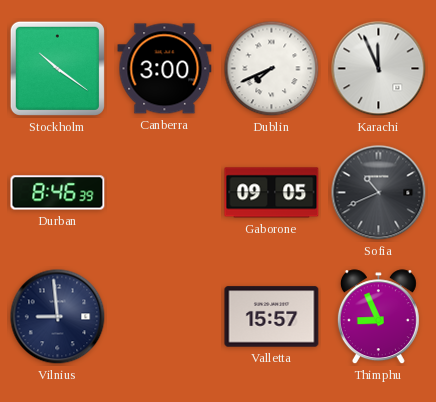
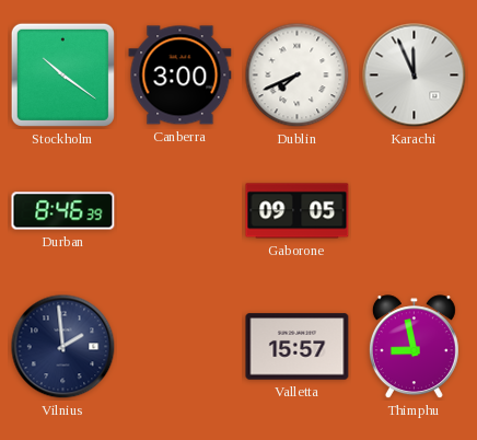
Sofia: 10:41 -> none (379, 193)
Vilnius: 8:59 -> 1:59 (63, 347)
Thimphu: 8:56 -> 8:58 (414, 347)
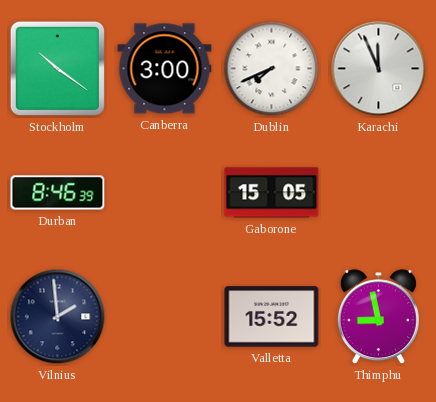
Gaborone: 09:05 -> 15:05 (272, 193)
Valletta: 15:57 -> 15:52 (272, 317)
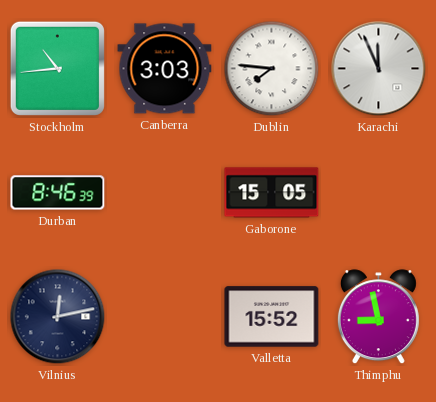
Stockholm: 10:21 -> 10:44 (57, 68)
Canberra: 3:00 -> 3:03 (165, 69)
Dublin: 7:41 -> 7:46 (272, 69)
Vilnius: 1:59 -> 12:13 (58, 317)
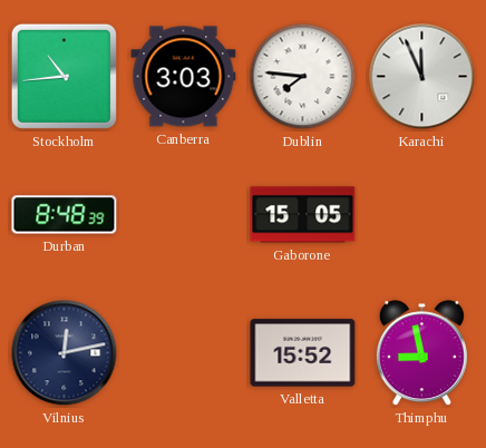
Durban: 8:46 -> 8:48 (65, 215)
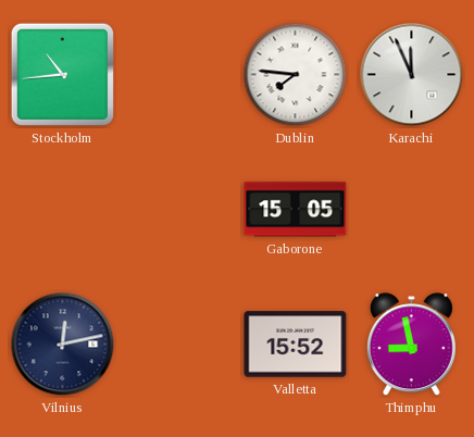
Canberra: 3:03 -> none (184, 77)
Durban: 8:48 -> none (65, 215)
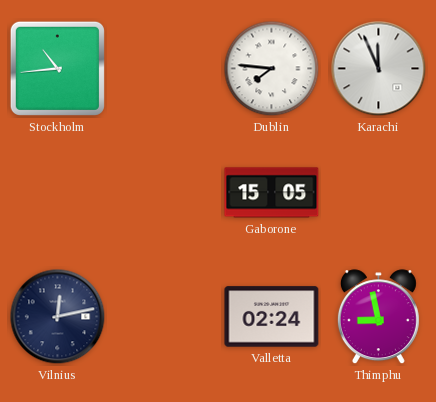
Valletta: 15:52 -> 02:24 (272, 317)
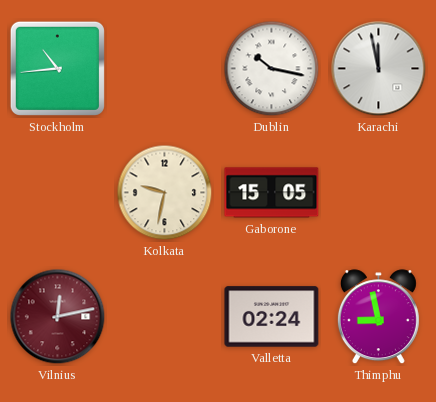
Dublin: 7:46 -> 10:17 (272, 69)
Karachi: 11:56 -> 11:58 (379, 69)
Kolkata: none -> 9:32 (165, 193)
Vilnius dial: navy -> burgundy (58, 317)
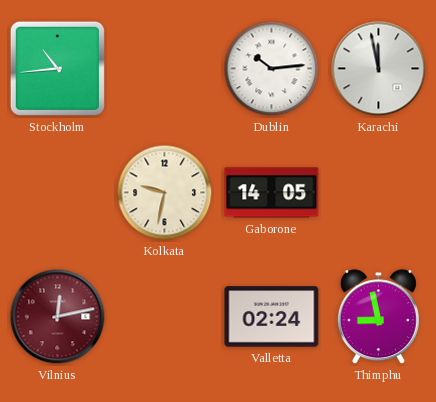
Dublin: 10:17 -> 10:14 (272, 69)
Gaborone: 15:05 -> 14:05 (272, 193)
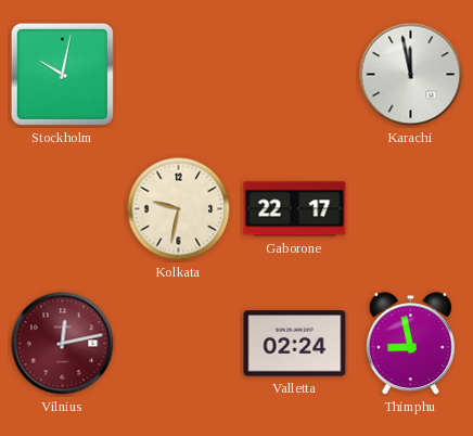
Stockholm: 10:44 -> 10:02 (62, 74)
Dublin: 10:14 -> none (272, 69)
Gaborone: 14:05 -> 22:17 (295, 209)
